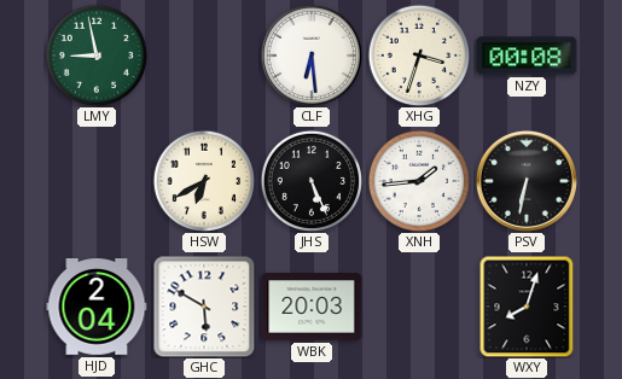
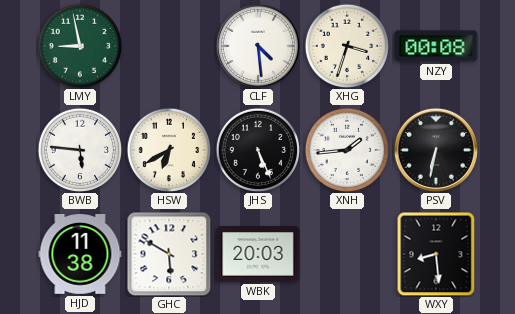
CLF: 6:29 -> 4:29 (258, 46)
BWB: none -> 5:46 (79, 149)
HJD: 2:04 -> 11:38 (80, 255)
WXY: 8:03 -> 8:29 (436, 254)
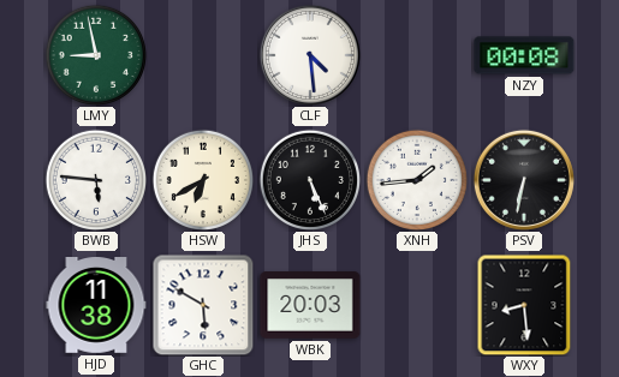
XHG: 3:33 -> none (346, 45)
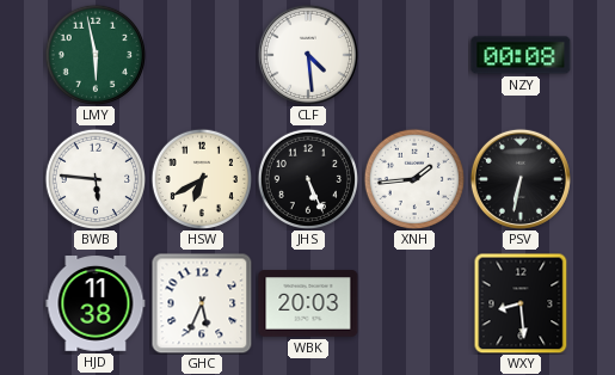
LMY: 8:58 -> 5:58 (94, 54)
GHC: 5:50 -> 5:34 (202, 303)
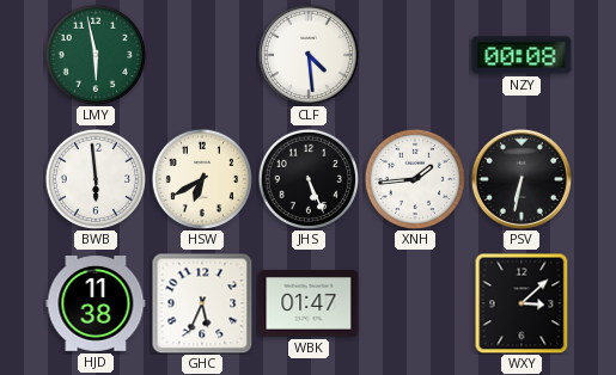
BWB: 5:46 -> 5:59 (94, 178)
WBK: 20:03 -> 01:47 (309, 303)
WXY: 8:29 -> 3:08 (522, 303)
